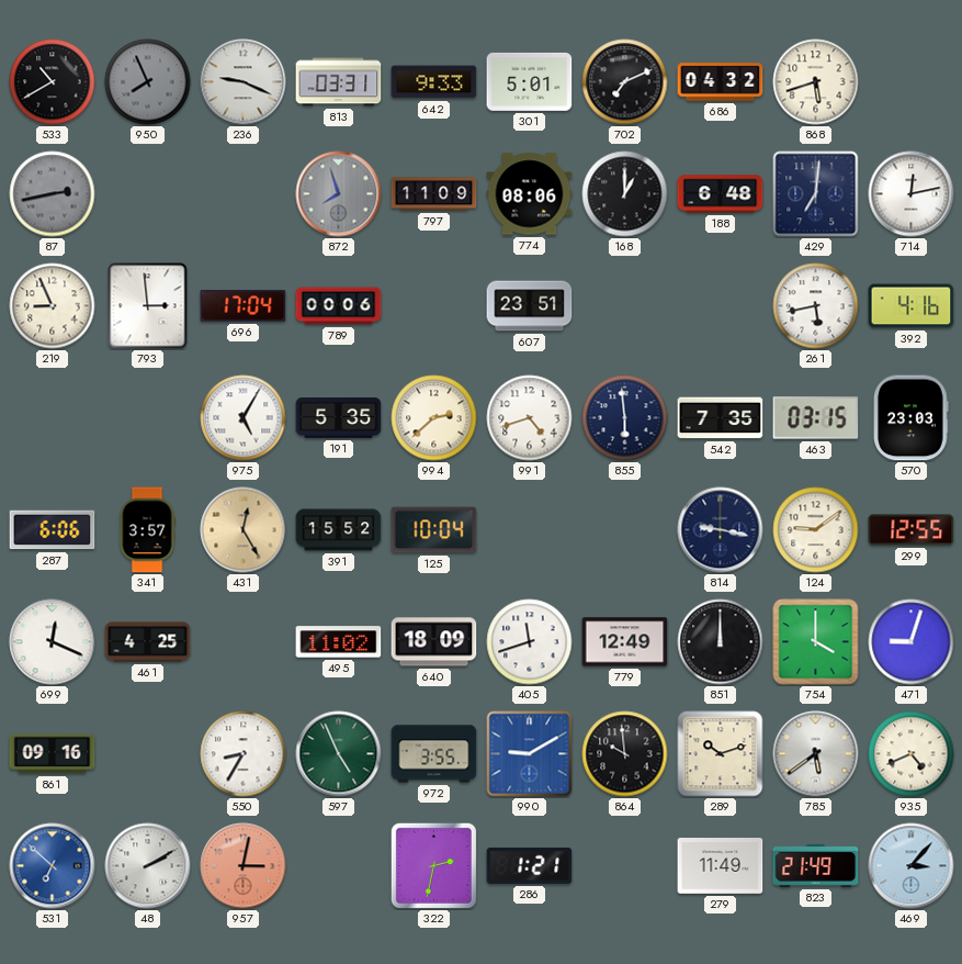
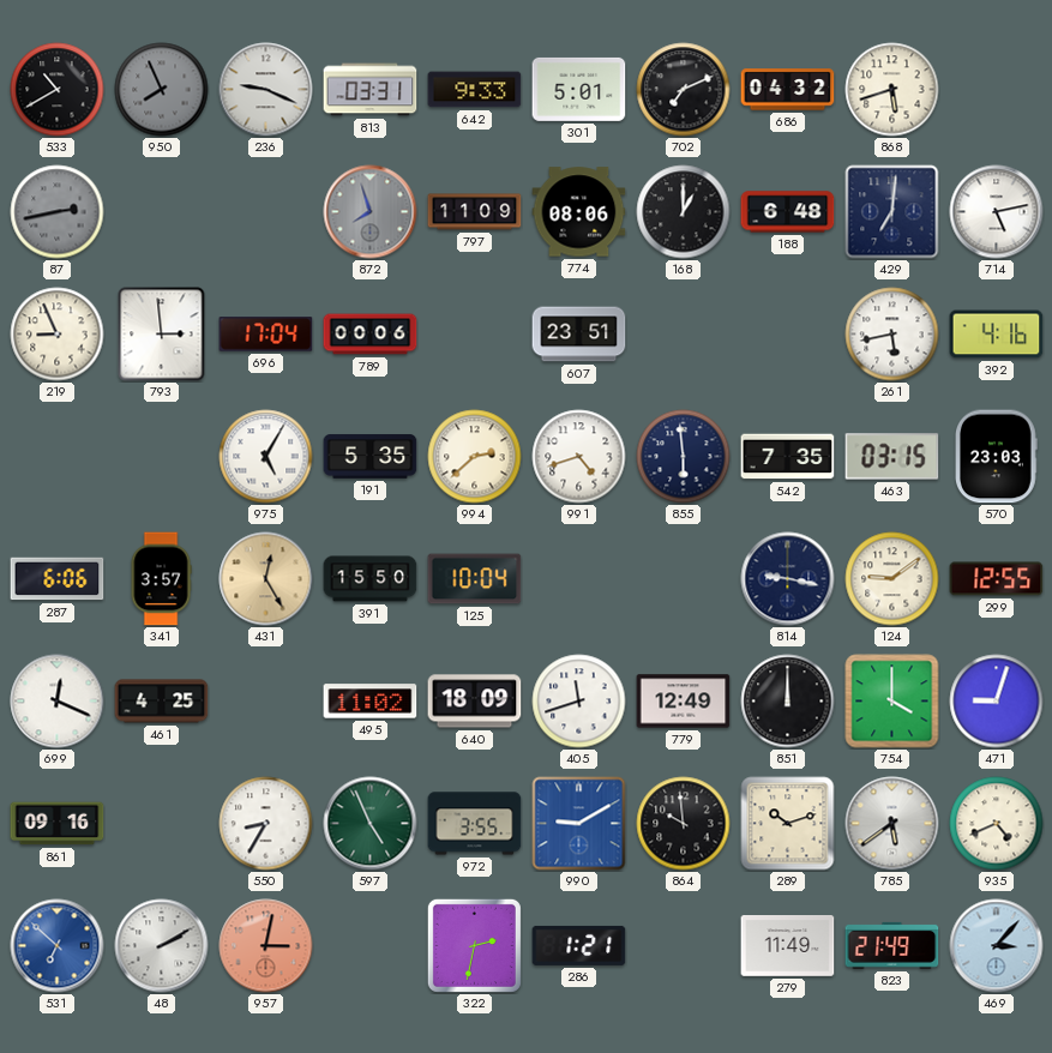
714: 12:13 -> 5:13 (997, 212)
391: 15:52 -> 15:50 (371, 579)
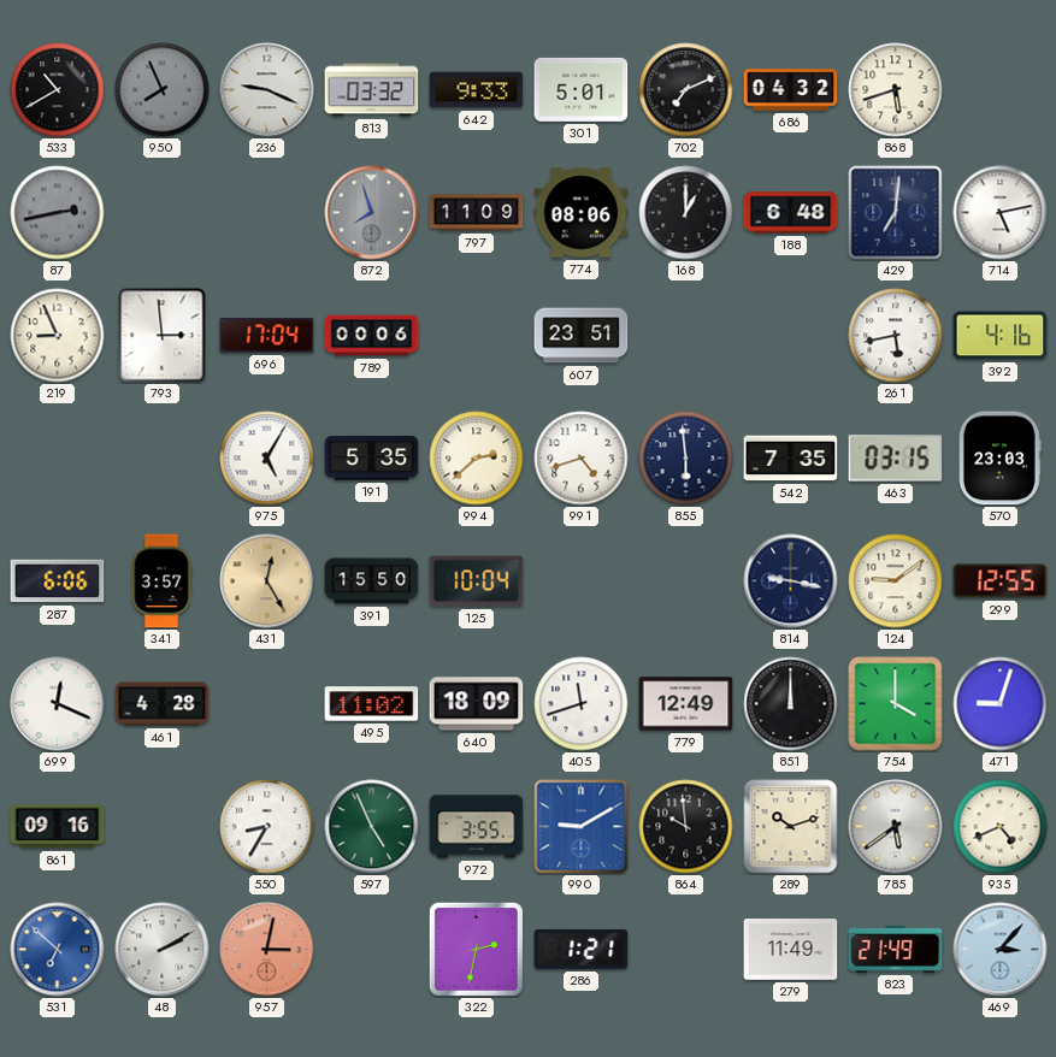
813: 03:31 -> 03:32 (372, 90)
461: 4:25 -> 4:28 (163, 704)
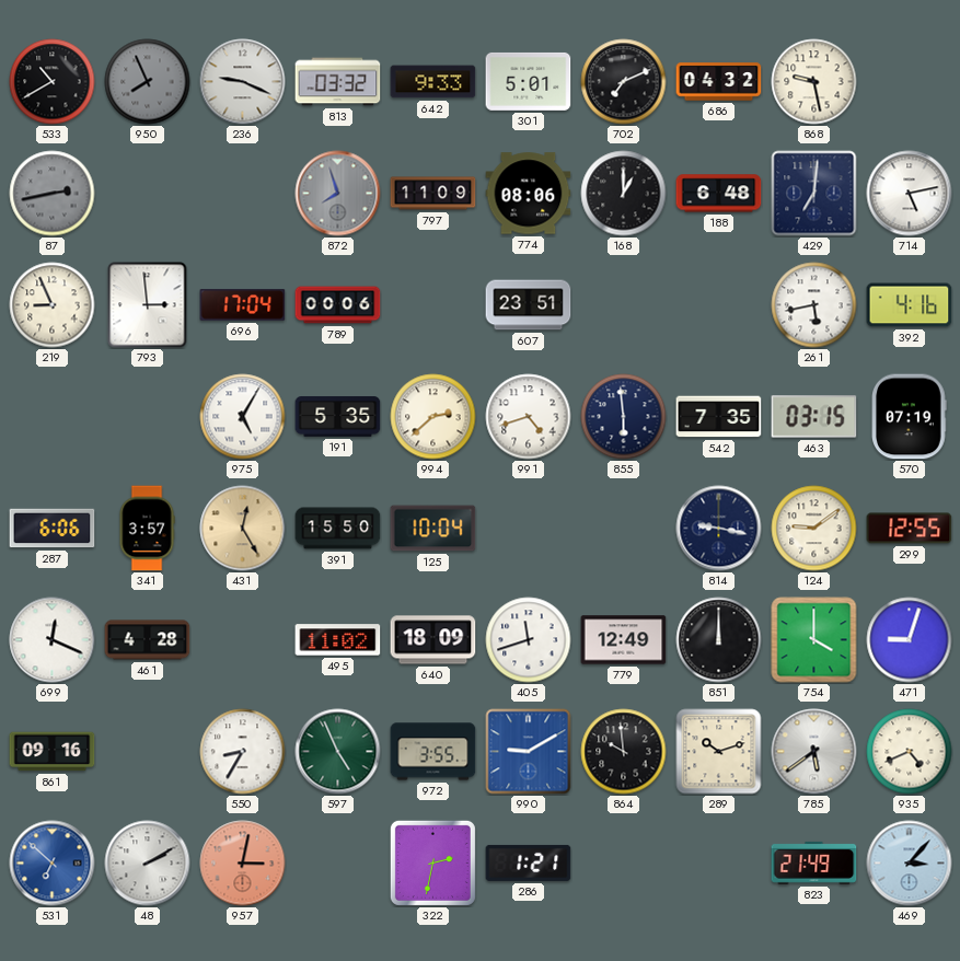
868: 5:42 -> 9:28 (814, 82)
570: 23:03 -> 07:19 (910, 417)
279: 11:49 -> none (791, 950)
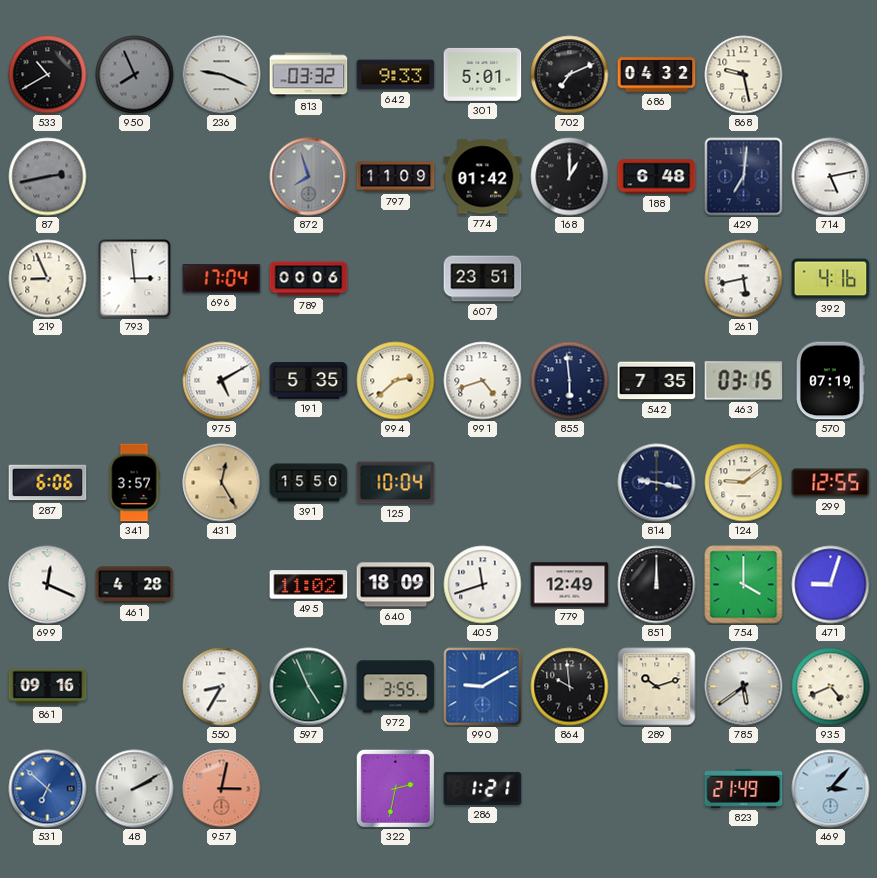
774: 08:06 -> 01:42 (483, 177)
975: 5:05 -> 5:10 (222, 381)
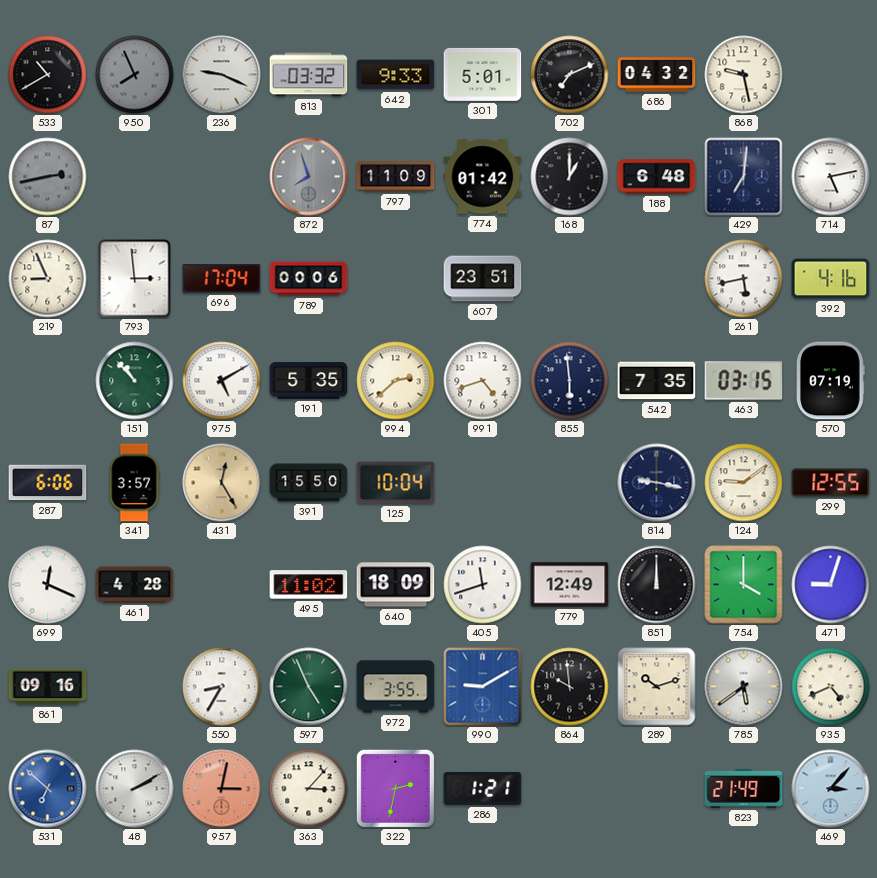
151: none -> 10:53 (135, 381)
363: none -> 3:07 (309, 789)
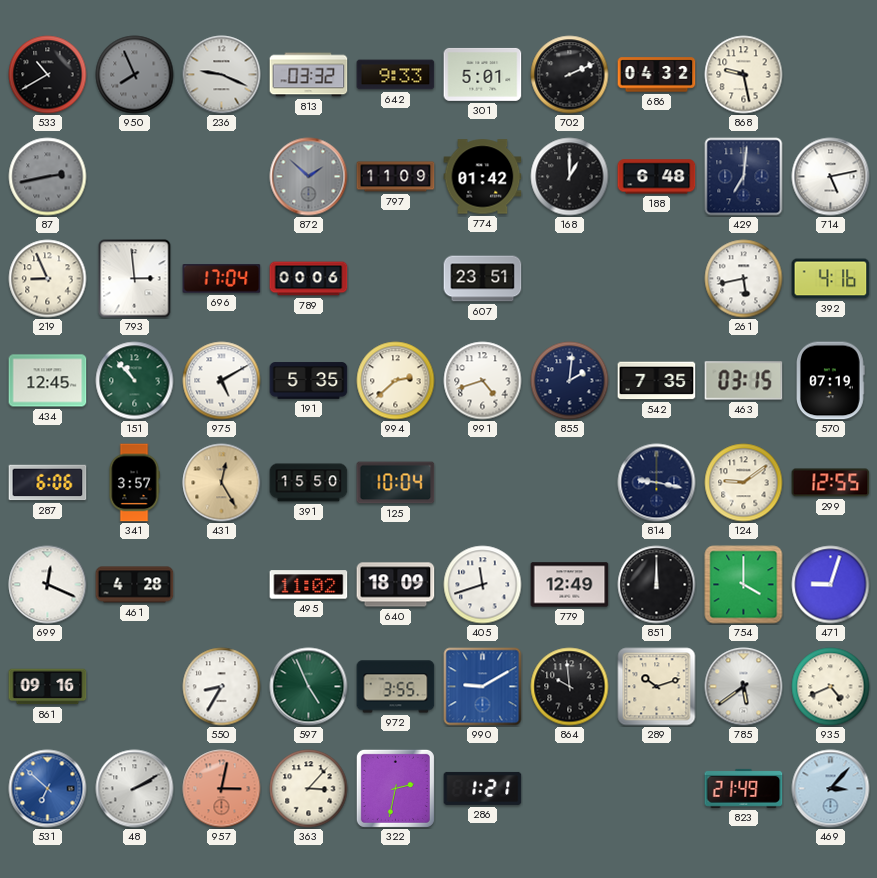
702: 7:11 -> 2:11 (570, 75)
872: 7:57 -> 1:52 (309, 177)
434: none -> 12:45 (48, 381)
855: 5:59 -> 2:01 (570, 381)
